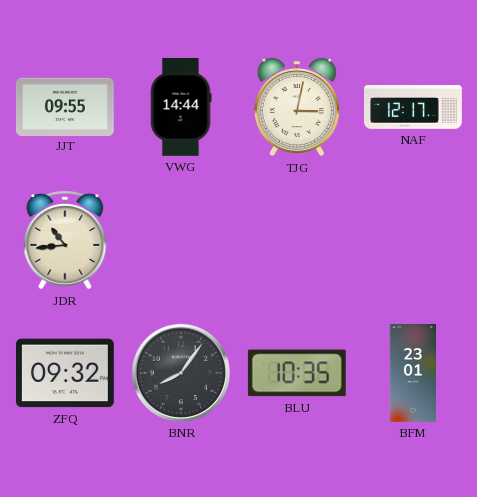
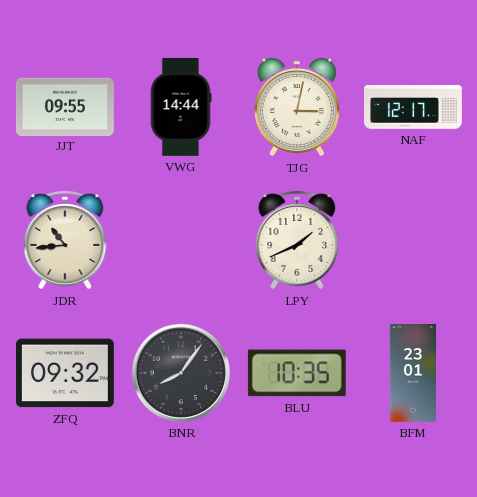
LPY: none -> 1:41 (297, 240)
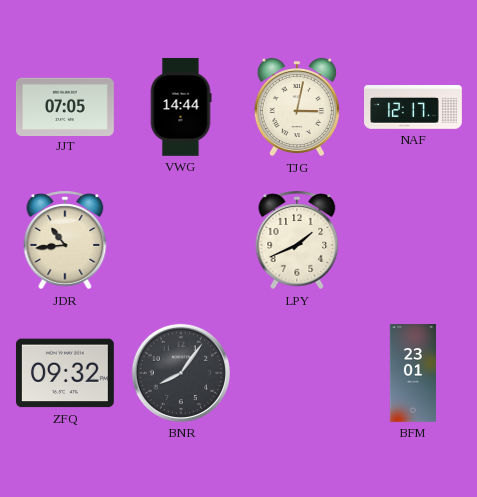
JJT: 09:55 -> 07:05 (65, 106)
BLU: 10:35 -> none (297, 373)
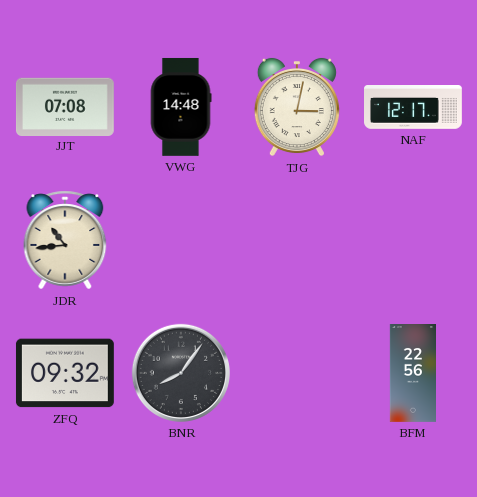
JJT: 07:05 -> 07:08 (65, 106)
VWG: 14:44 -> 14:48 (181, 107)
LPY: 1:41 -> none (297, 240)
BFM: 23:01 -> 22:56 (412, 374)
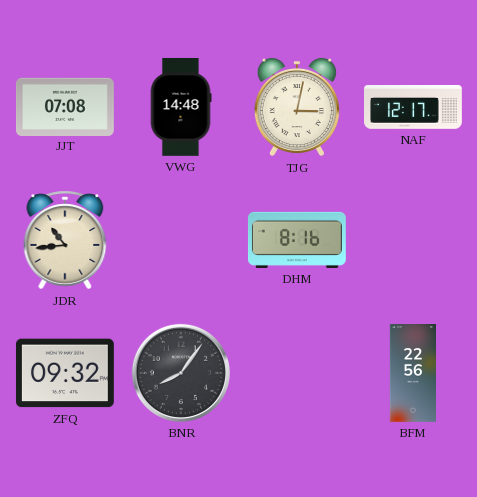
DHM: none -> 8:16 (297, 240)
